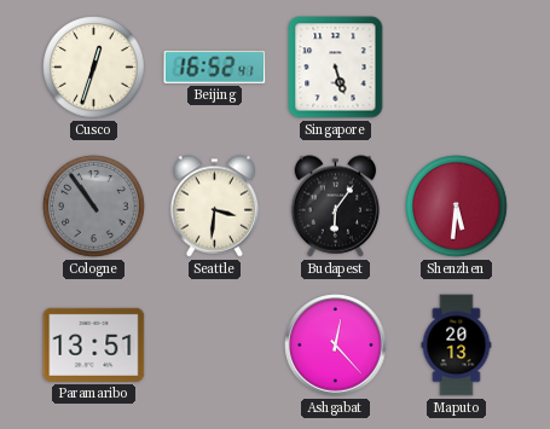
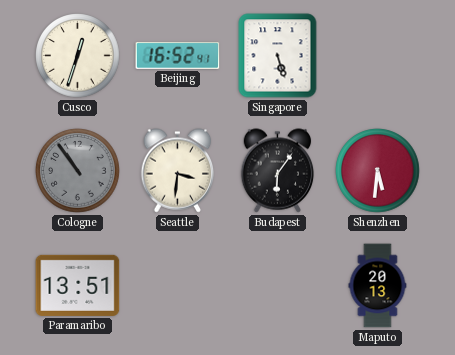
Ashgabat: 12:23 -> none (336, 346)
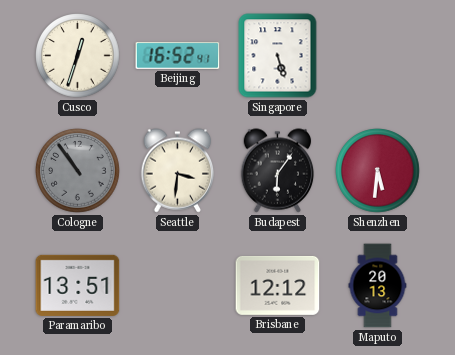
Brisbane: none -> 12:12 (278, 285)
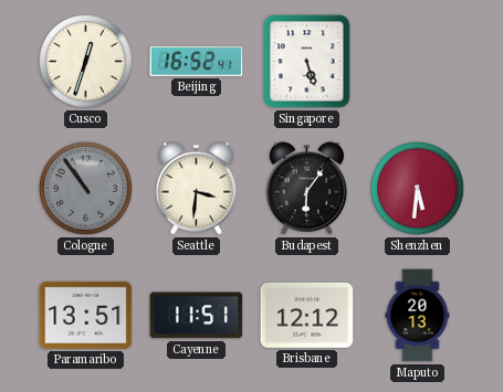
Cayenne: none -> 11:51 (197, 316)
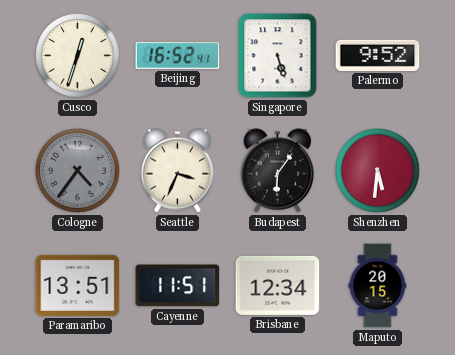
Palermo: none -> 9:52 (378, 55)
Cologne: 10:54 -> 4:36 (78, 171)
Seattle: 3:31 -> 3:34 (178, 171)
Brisbane: 12:12 -> 12:34 (278, 285)
Maputo: 20:13 -> 20:15 (378, 286)
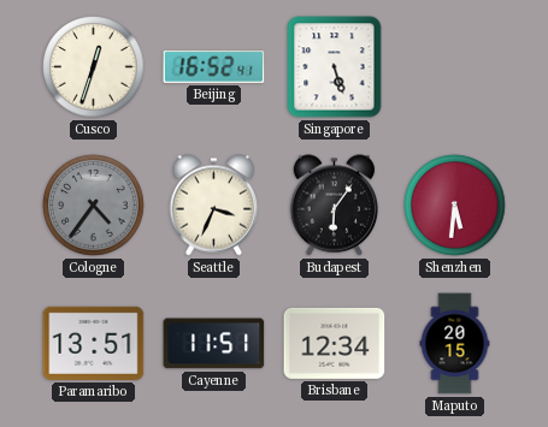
Palermo: 9:52 -> none (378, 55)
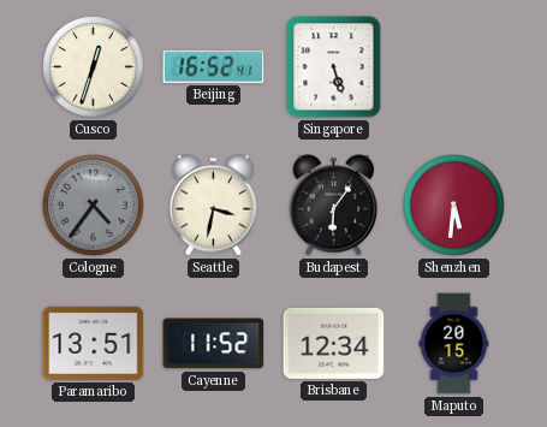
Seattle: 3:34 -> 3:32 (214, 206)
Cayenne: 11:51 -> 11:52 (214, 344)
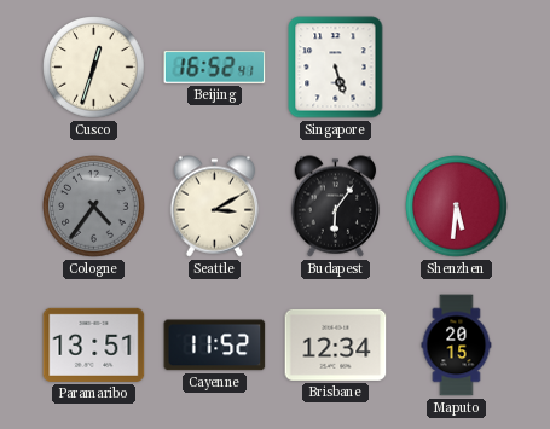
Seattle: 3:32 -> 3:10 (215, 207)
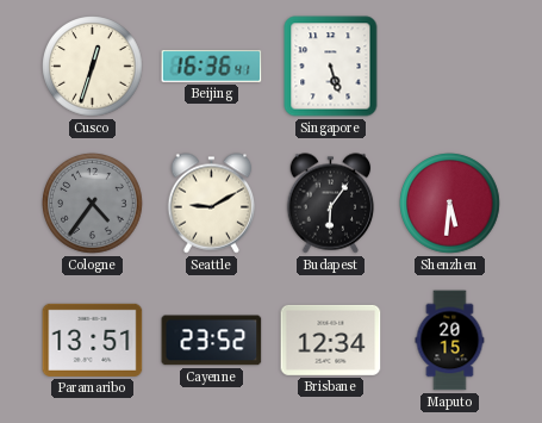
Beijing: 16:52 -> 16:36 (212, 66)
Seattle: 3:10 -> 9:10 (212, 204)
Cayenne: 11:52 -> 23:52 (212, 341)
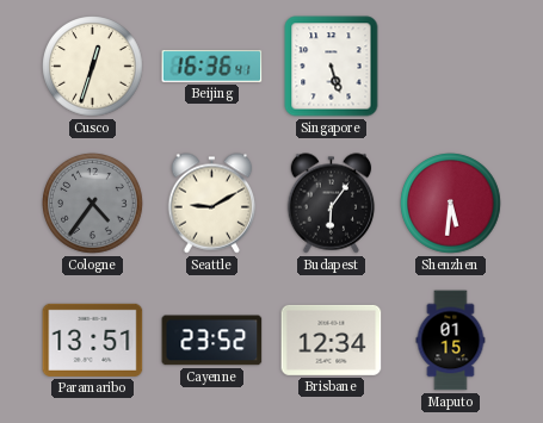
Maputo: 20:15 -> 01:15 (451, 341)
